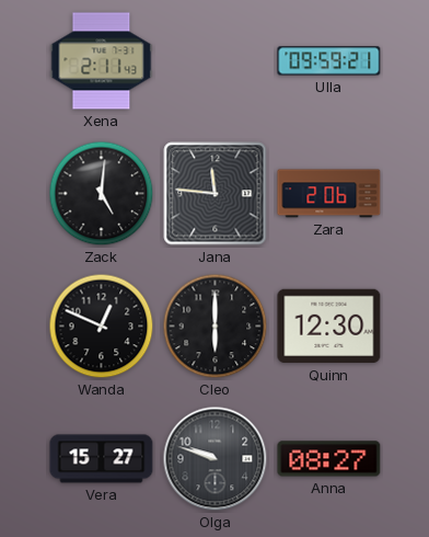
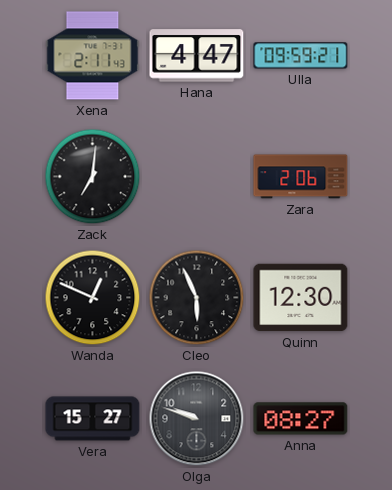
Hana: none -> 4:47 (197, 56)
Zack: 5:01 -> 7:01 (93, 177)
Jana: 11:46 -> none (216, 194)
Cleo: 6:00 -> 5:56 (197, 298)
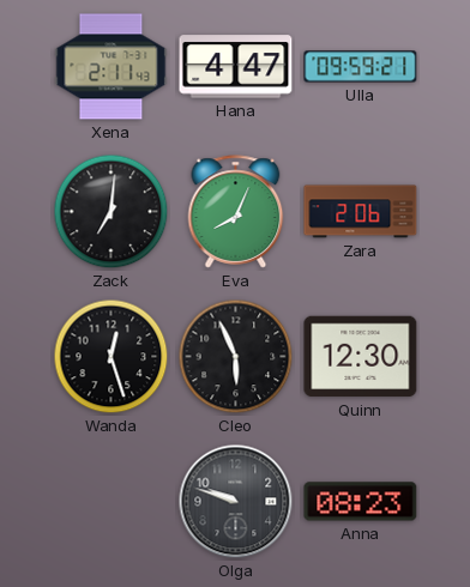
Eva: none -> 8:04 (236, 212)
Wanda: 12:49 -> 12:27 (112, 357)
Vera: 15:27 -> none (93, 419)
Anna: 08:27 -> 08:23 (361, 502)
